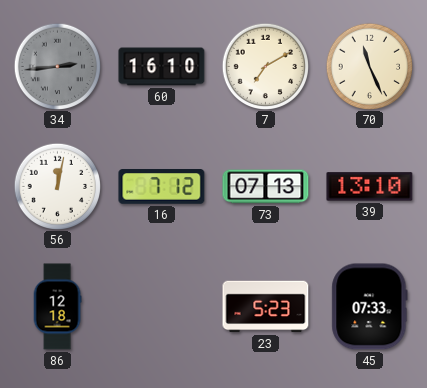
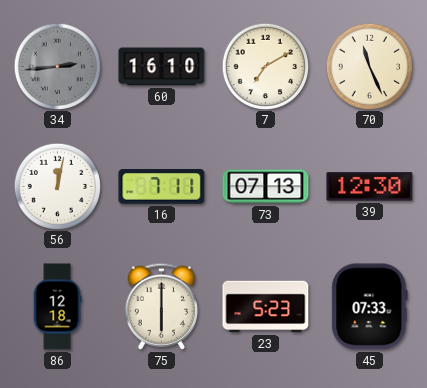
16: 7:12 -> 7:11 (162, 187)
39: 13:10 -> 12:30 (370, 187)
75: none -> 6:00 (161, 306)
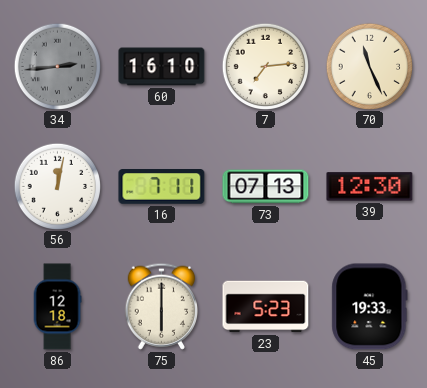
7: 7:10 -> 7:14 (265, 66)
45: 07:33 -> 19:33 (370, 307)
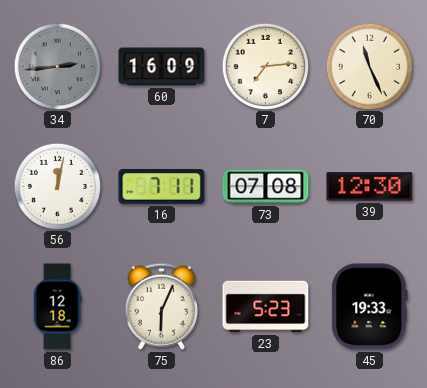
60: 16:10 -> 16:09 (162, 67)
73: 07:13 -> 07:08 (266, 187)
75: 6:00 -> 6:04 (161, 306)
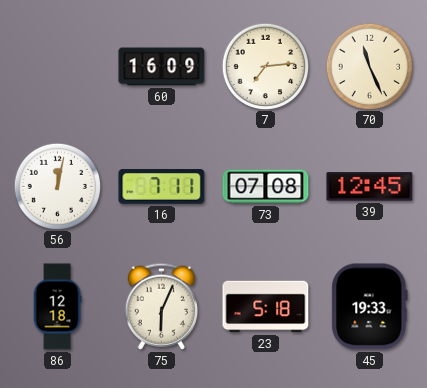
34: 2:44 -> none (57, 66)
39: 12:30 -> 12:45 (370, 187)
23: 5:23 -> 5:18 (266, 307)
